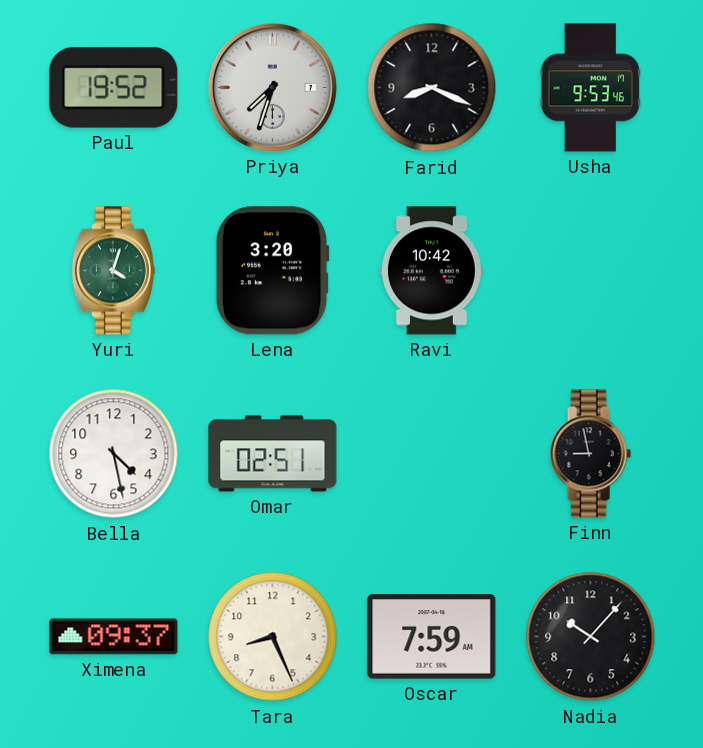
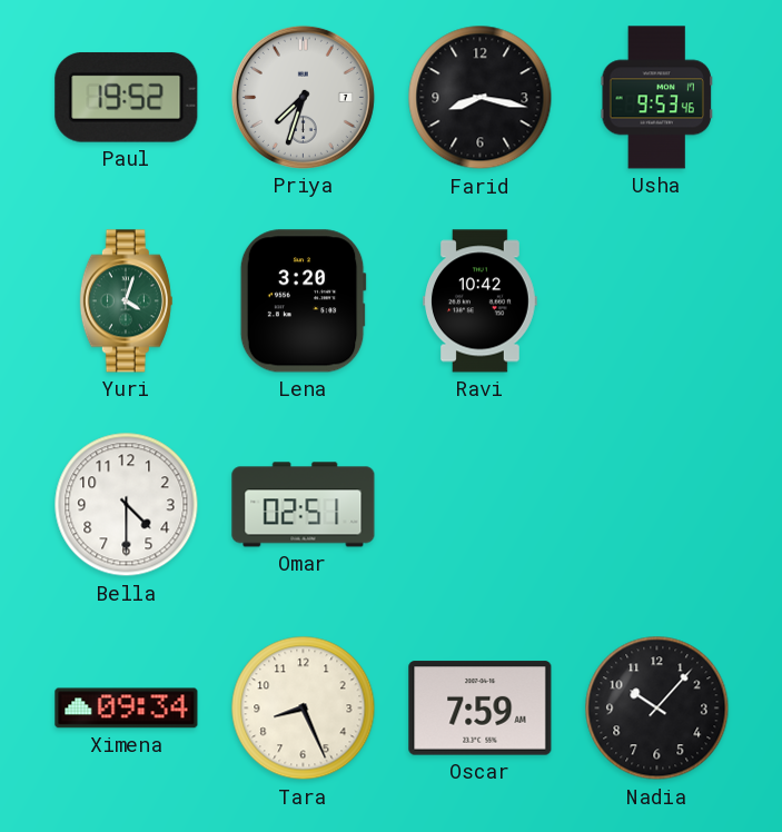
Farid: 8:19 -> 8:17 (481, 98)
Bella: 4:28 -> 4:30 (127, 505)
Finn: 8:58 -> none (590, 454)
Ximena: 09:37 -> 09:34 (127, 709)
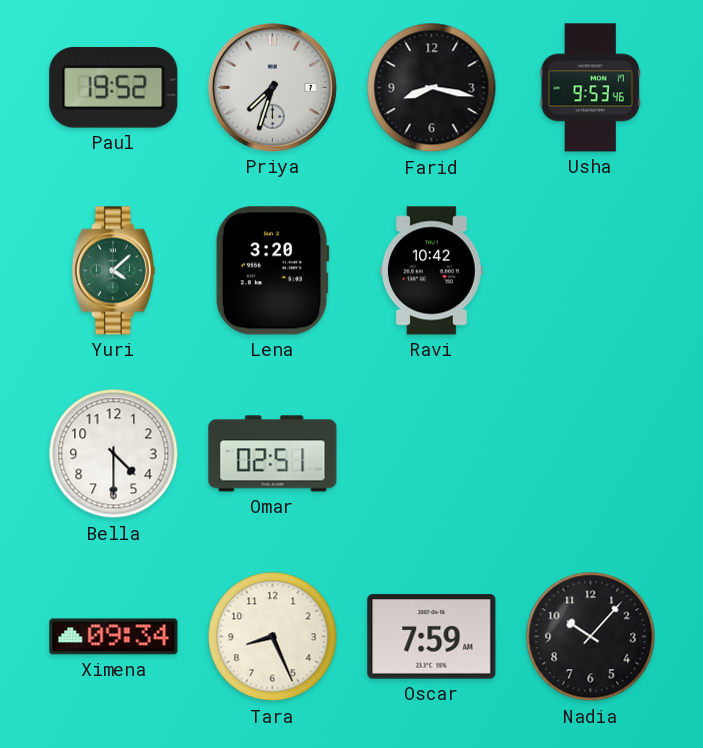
Yuri: 4:03 -> 4:08 (113, 271)
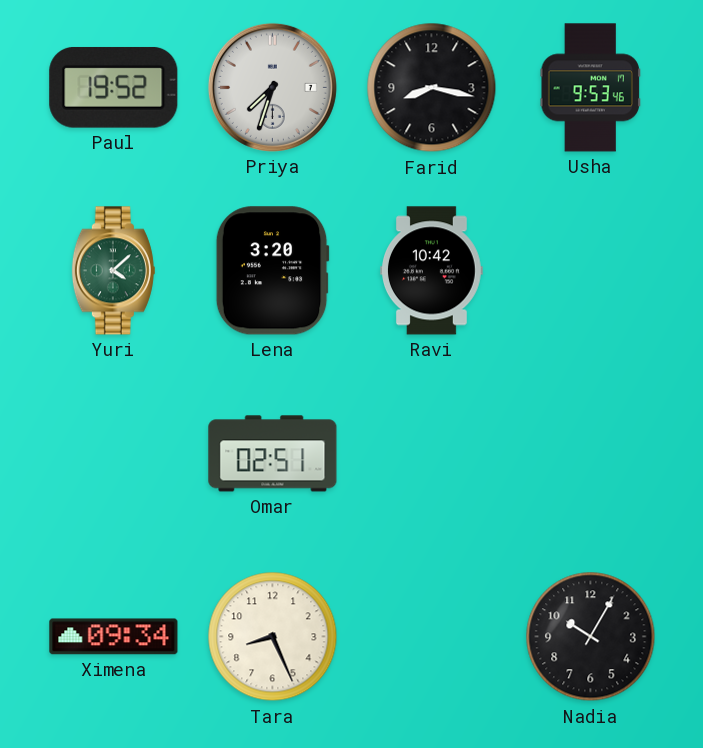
Bella: 4:30 -> none (114, 454)
Oscar: 7:59 -> none (432, 637)
Nadia: 10:07 -> 10:05 (591, 637)
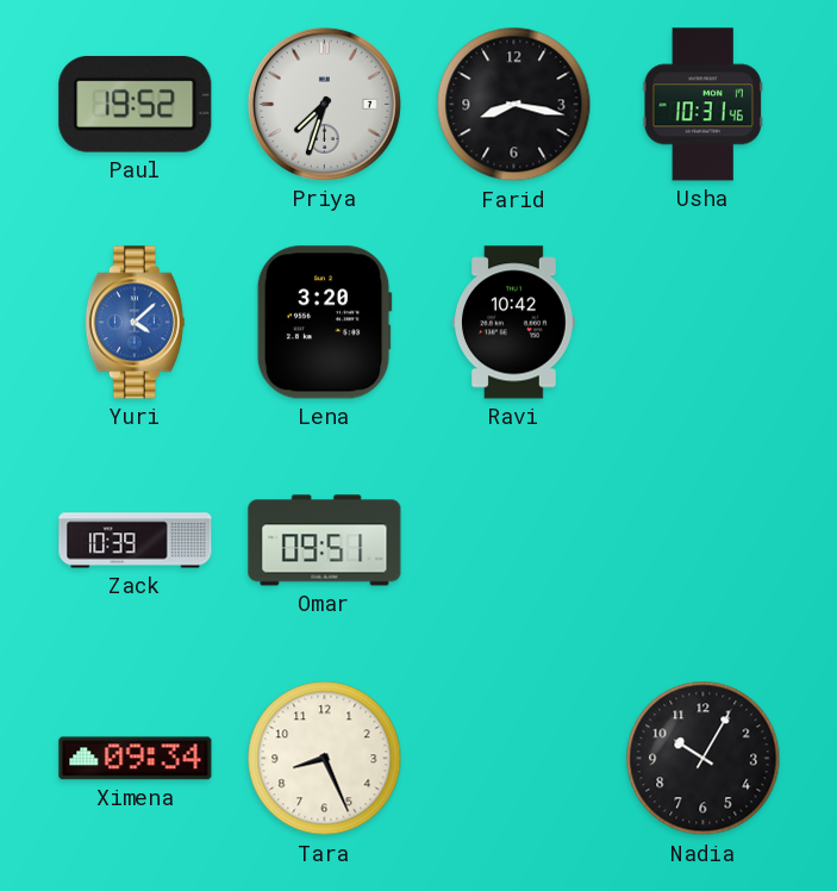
Usha: 9:53 -> 10:31 (702, 105)
Yuri dial: green -> blue (135, 323)
Zack: none -> 10:39 (136, 541)
Omar: 02:51 -> 09:51 (325, 541)
